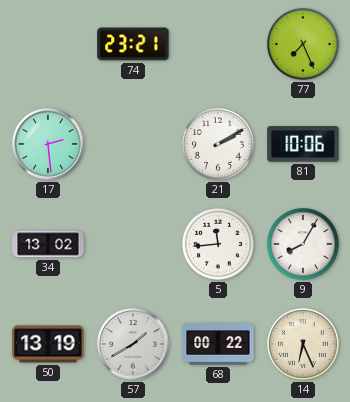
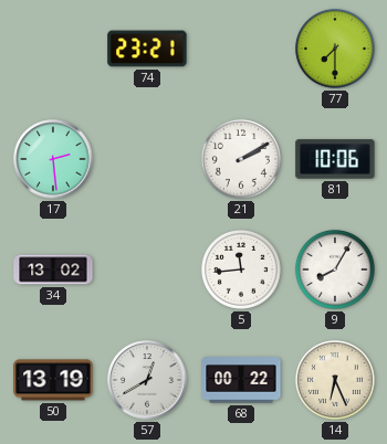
77: 7:26 -> 7:30 (335, 49)
57: 1:40 -> 12:40 (147, 380)
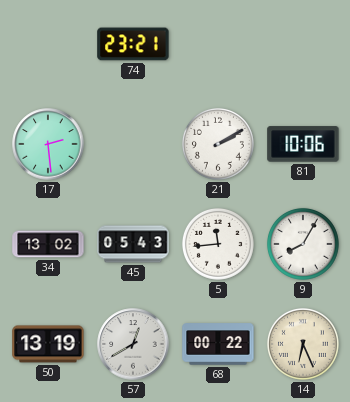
77: 7:30 -> none (335, 49)
45: none -> 05:43 (133, 244)
